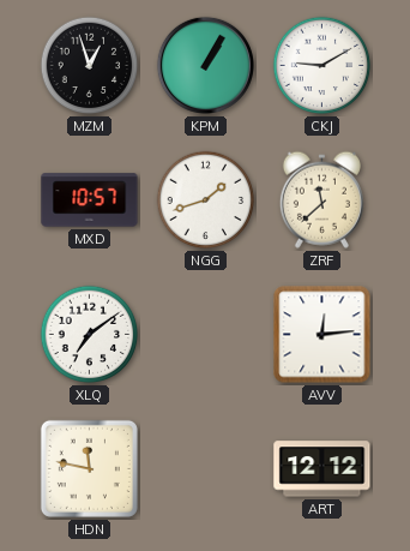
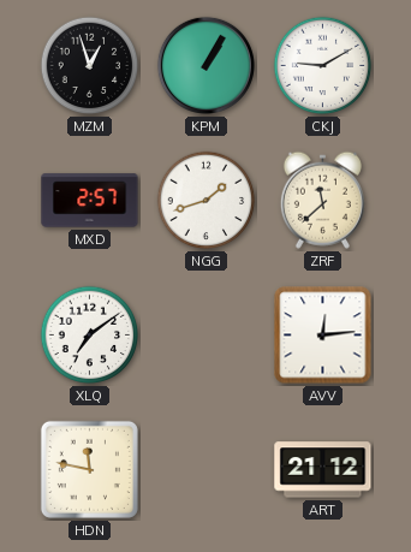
MXD: 10:57 -> 2:57 (90, 201)
ART: 12:12 -> 21:12 (323, 470)
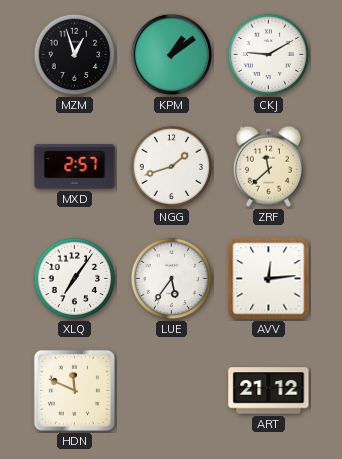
KPM: 1:05 -> 1:09 (171, 54)
XLQ: 7:09 -> 7:06 (75, 279)
LUE: none -> 5:36 (172, 279)
HDN: 11:47 -> 11:49 (74, 390)
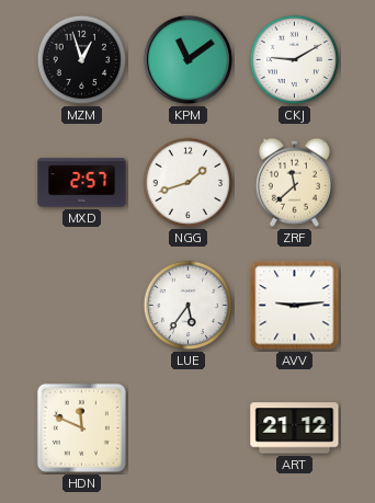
KPM: 1:09 -> 11:09 (187, 59)
XLQ: 7:06 -> none (75, 279)
AVV: 12:14 -> 9:14 (295, 306)
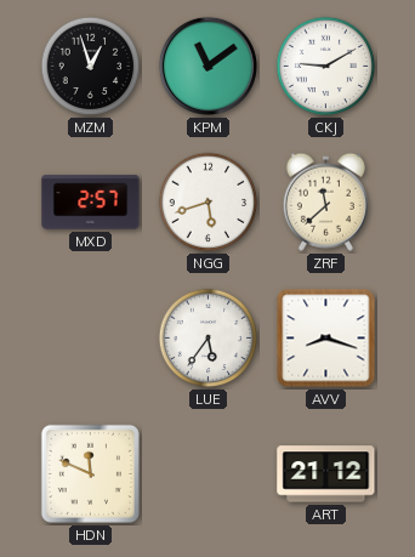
NGG: 1:42 -> 5:42 (209, 203)
AVV: 9:14 -> 8:18 (326, 339)
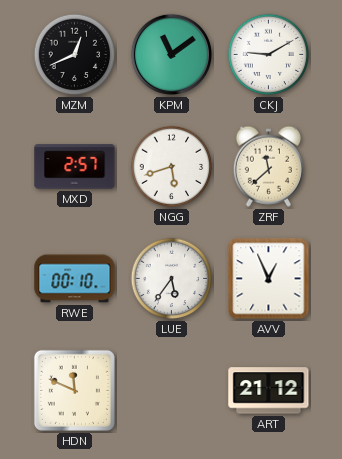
MZM: 12:57 -> 12:41 (75, 55)
RWE: none -> 00:10 (75, 279)
AVV: 8:18 -> 12:56 (269, 279)
